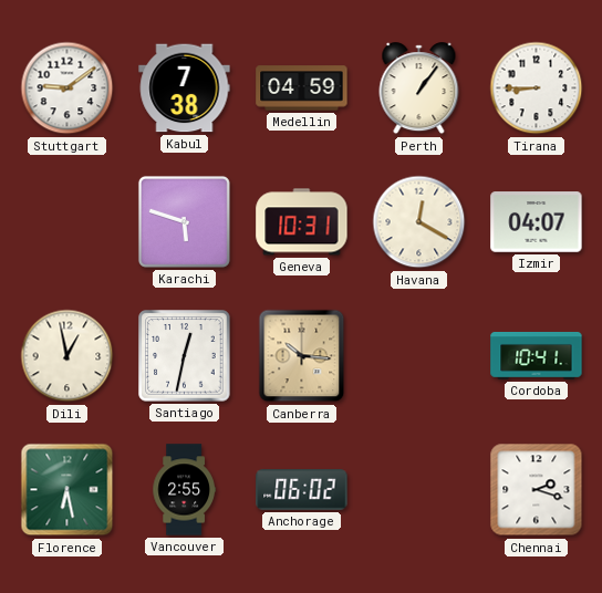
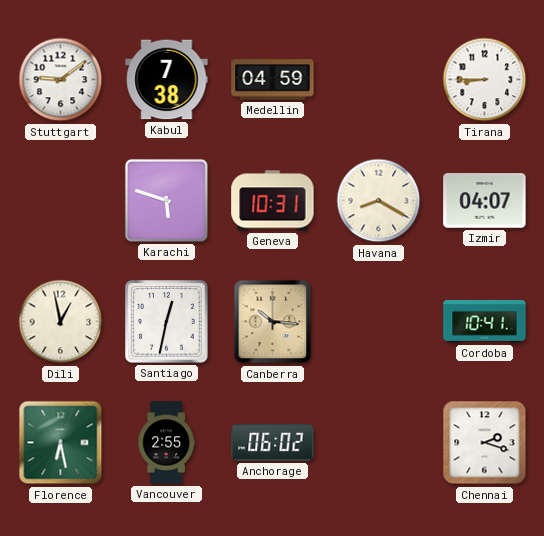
Perth: 1:06 -> none (419, 89)
Havana: 12:20 -> 8:20 (379, 201)
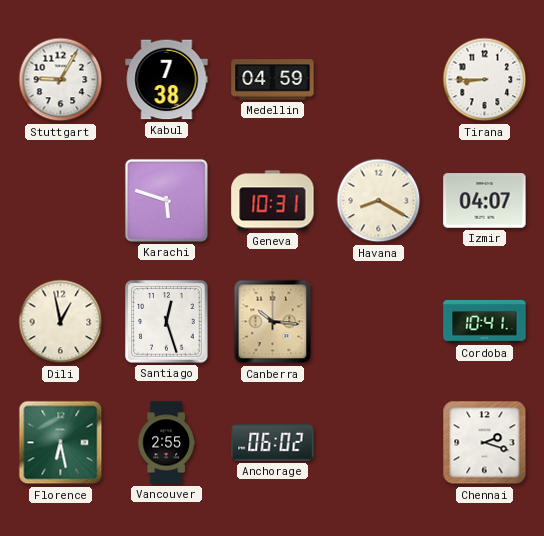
Stuttgart: 9:09 -> 9:05 (61, 80)
Santiago: 12:32 -> 12:27 (167, 322)
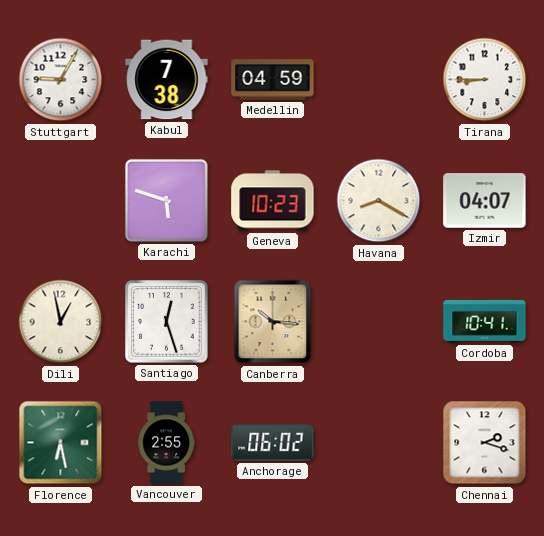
Geneva: 10:31 -> 10:23 (273, 201)
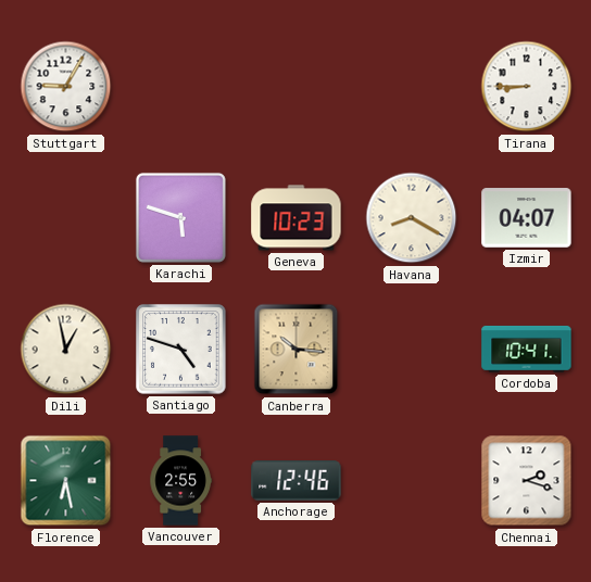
Kabul: 7:38 -> none (167, 80)
Medellin: 04:59 -> none (273, 80)
Santiago: 12:27 -> 4:48 (181, 350)
Anchorage: 06:02 -> 12:46 (297, 481)
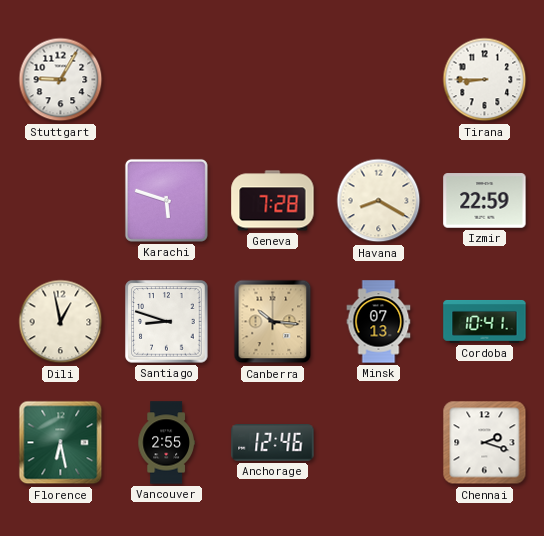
Geneva: 10:23 -> 7:28 (273, 201)
Izmir: 04:07 -> 22:59 (485, 201)
Santiago: 4:48 -> 8:48 (167, 322)
Minsk: none -> 07:13 (379, 322)
